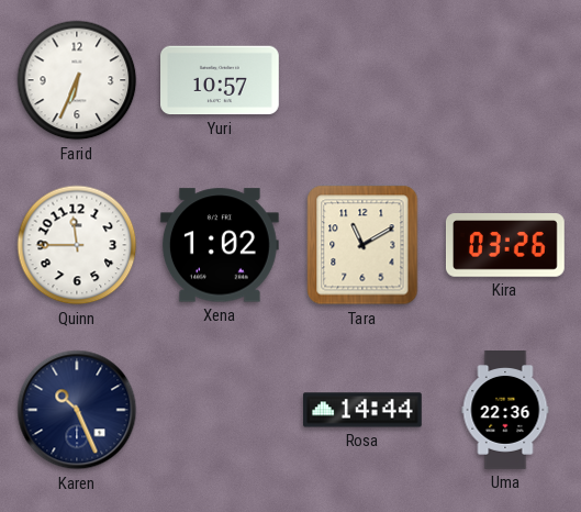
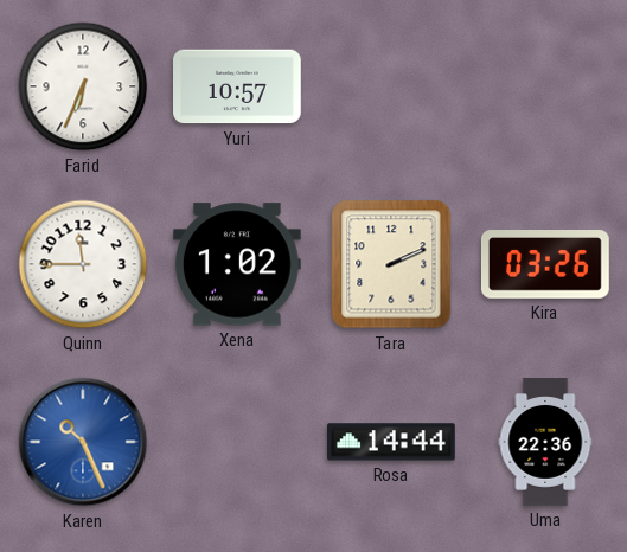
Tara: 11:10 -> 2:11 (391, 264)
Karen dial: navy -> blue (83, 442)
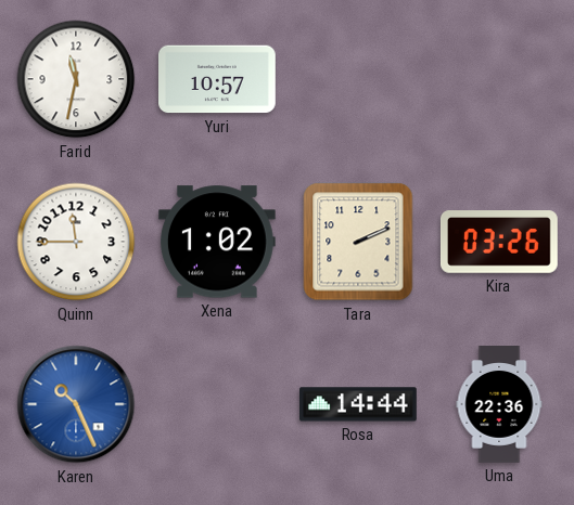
Farid: 6:34 -> 11:32 (76, 79)
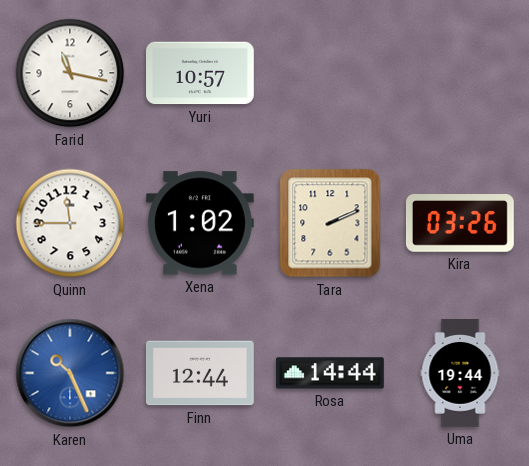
Farid: 11:32 -> 11:17 (70, 73)
Finn: none -> 12:44 (200, 373)
Uma: 22:36 -> 19:44 (460, 373)
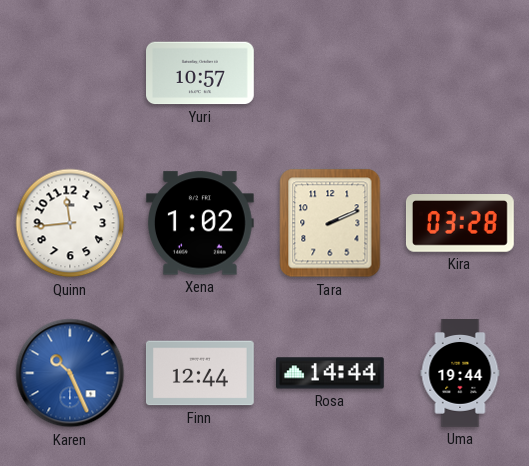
Farid: 11:17 -> none (70, 73)
Quinn: 11:45 -> 11:44 (70, 223)
Kira: 03:26 -> 03:28 (460, 224)
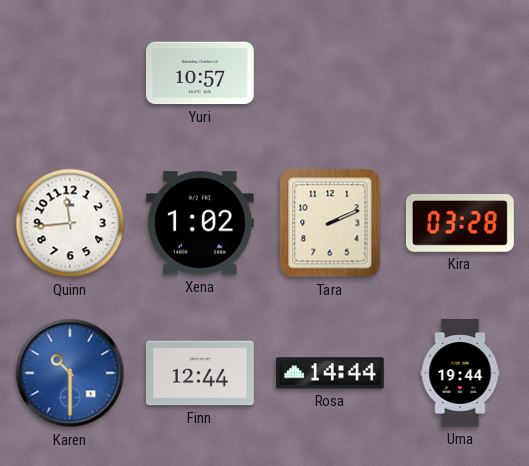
Karen: 10:26 -> 10:30 (70, 373)
